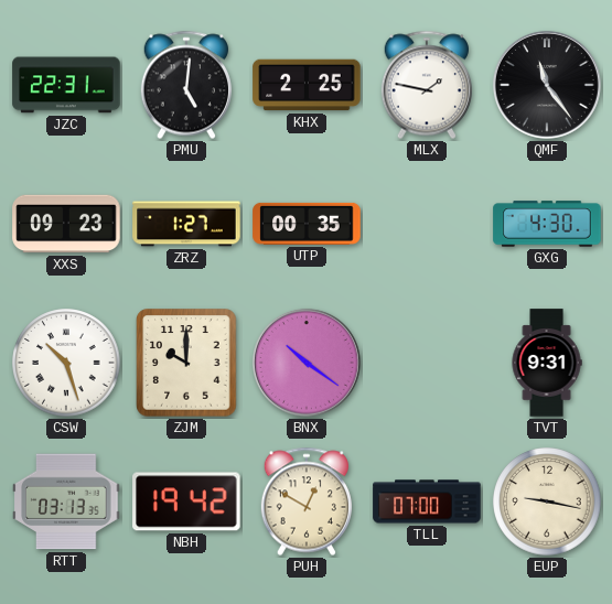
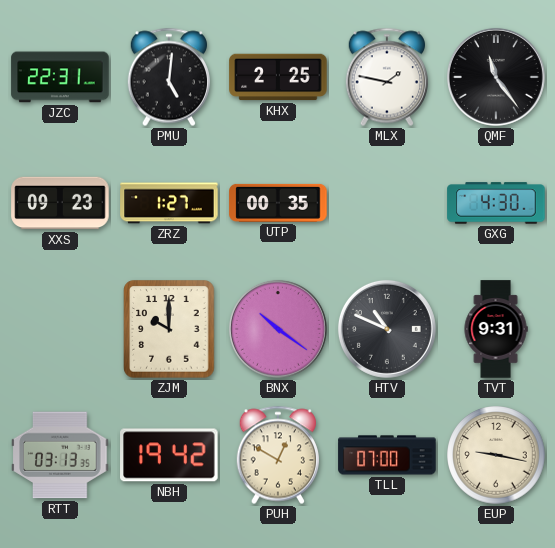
CSW: 10:27 -> none (66, 363)
HTV: none -> 10:49 (387, 329)
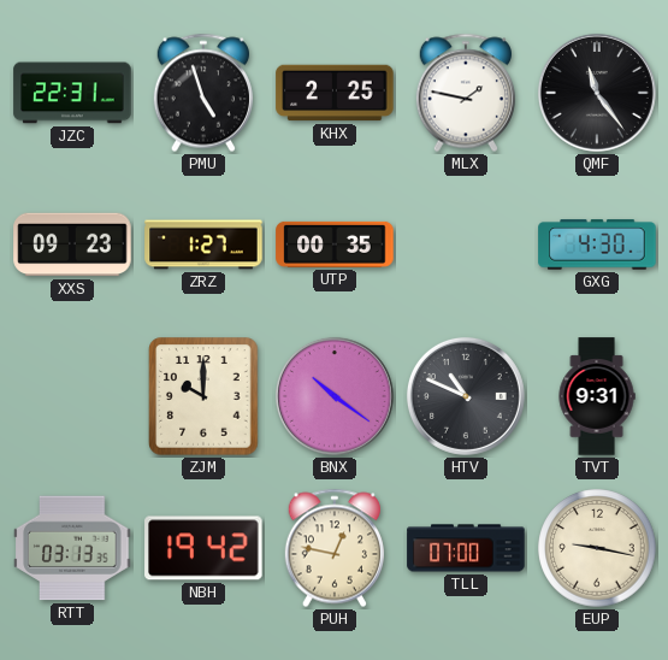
PMU: 5:01 -> 4:57 (202, 93)
PUH: 12:50 -> 12:47 (333, 548)
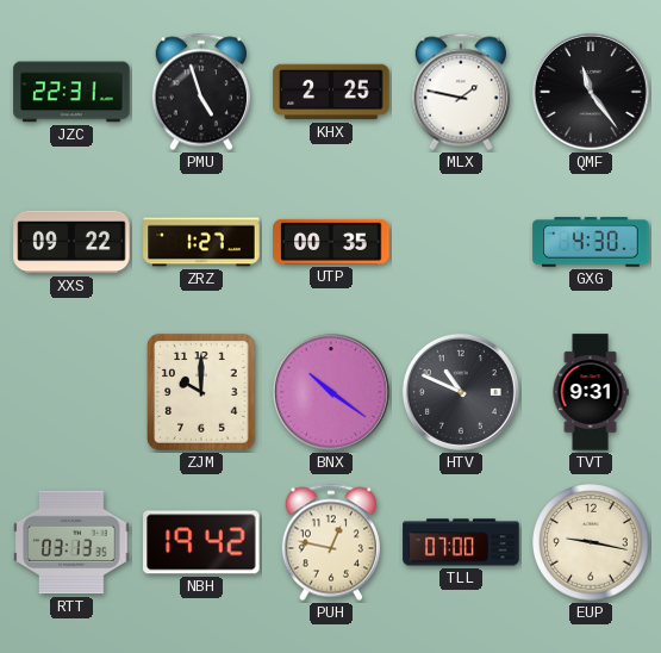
XXS: 09:23 -> 09:22 (71, 242)
